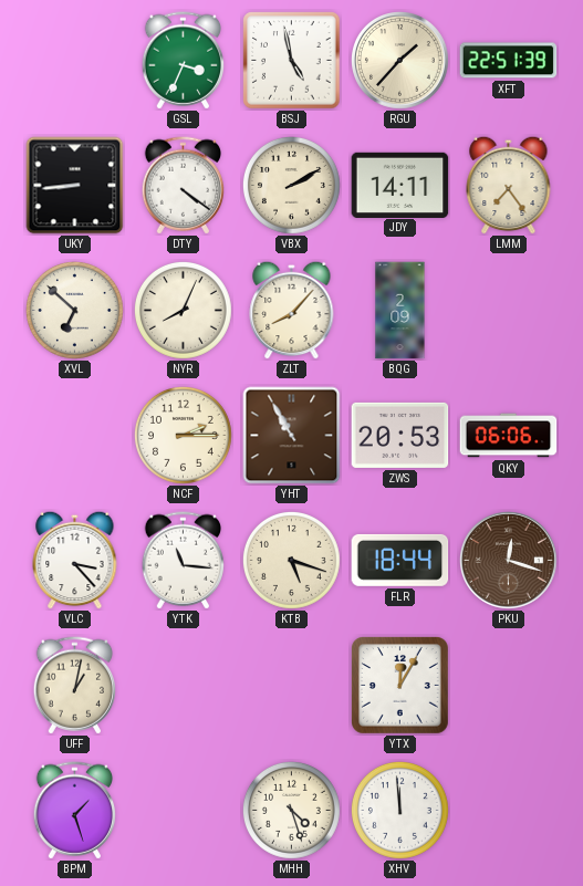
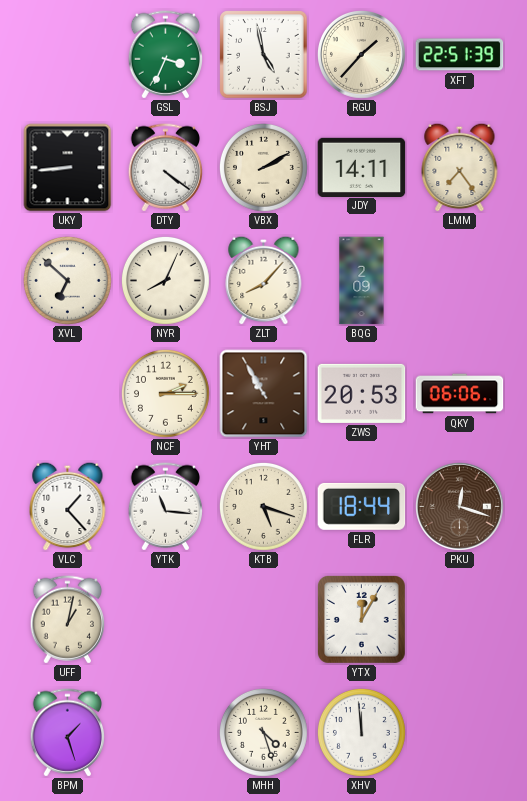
VLC: 3:23 -> 1:23 (68, 506)
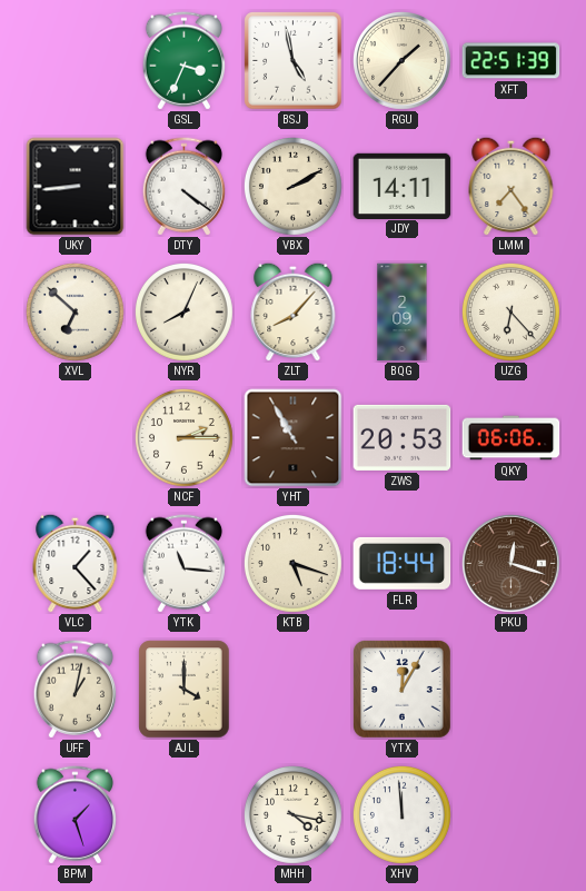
UZG: none -> 6:23 (510, 311)
AJL: none -> 4:00 (185, 690)
MHH: 4:27 -> 4:17 (292, 814)
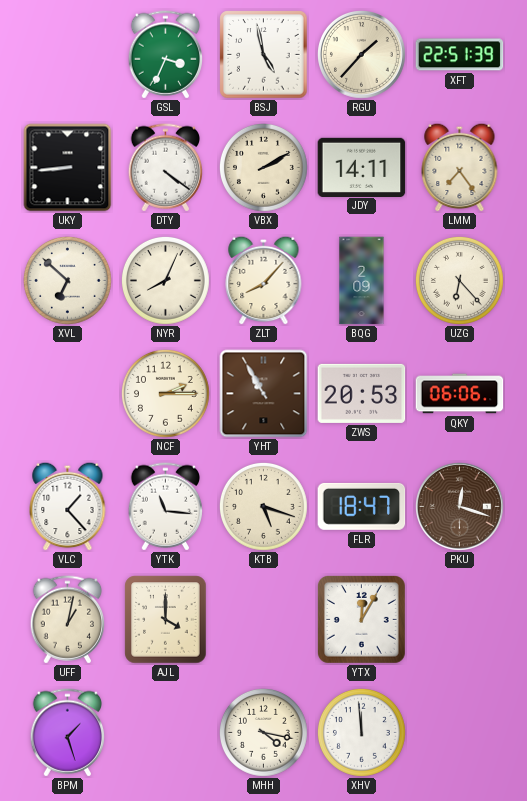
FLR: 18:44 -> 18:47 (362, 506)
